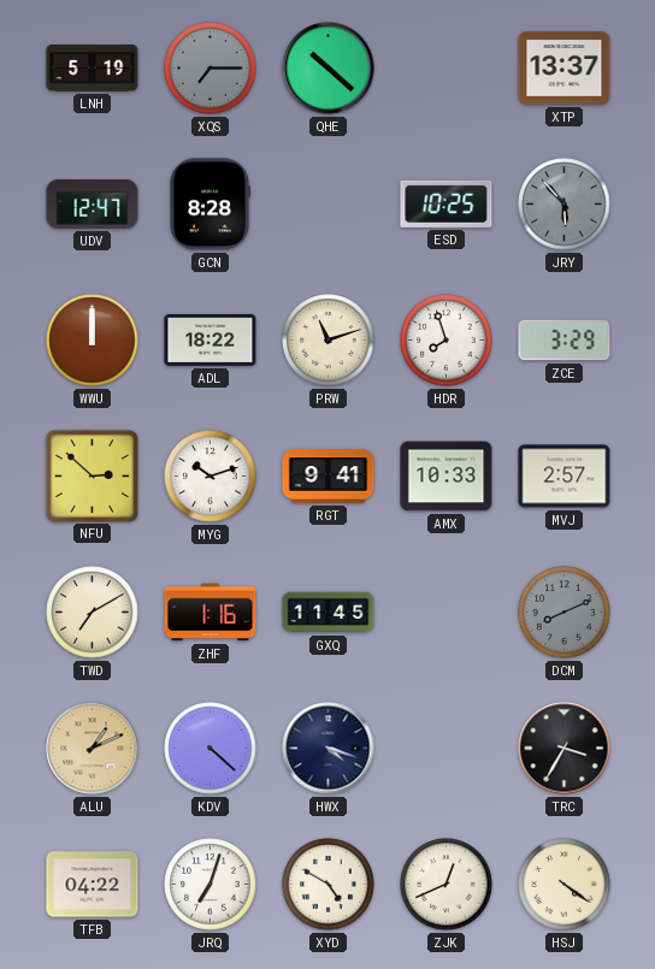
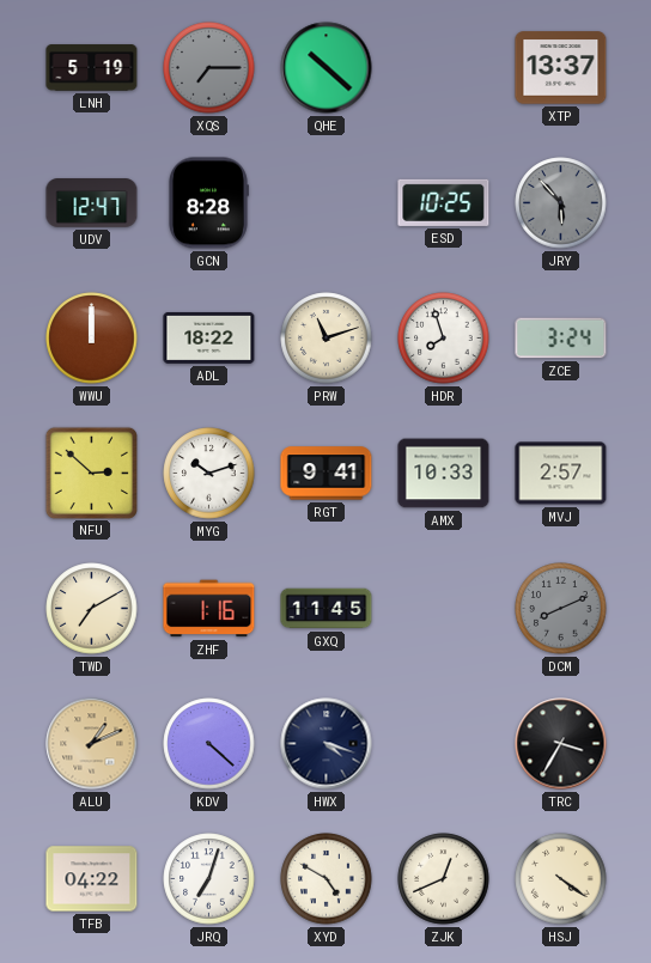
ZCE: 3:29 -> 3:24 (561, 339)
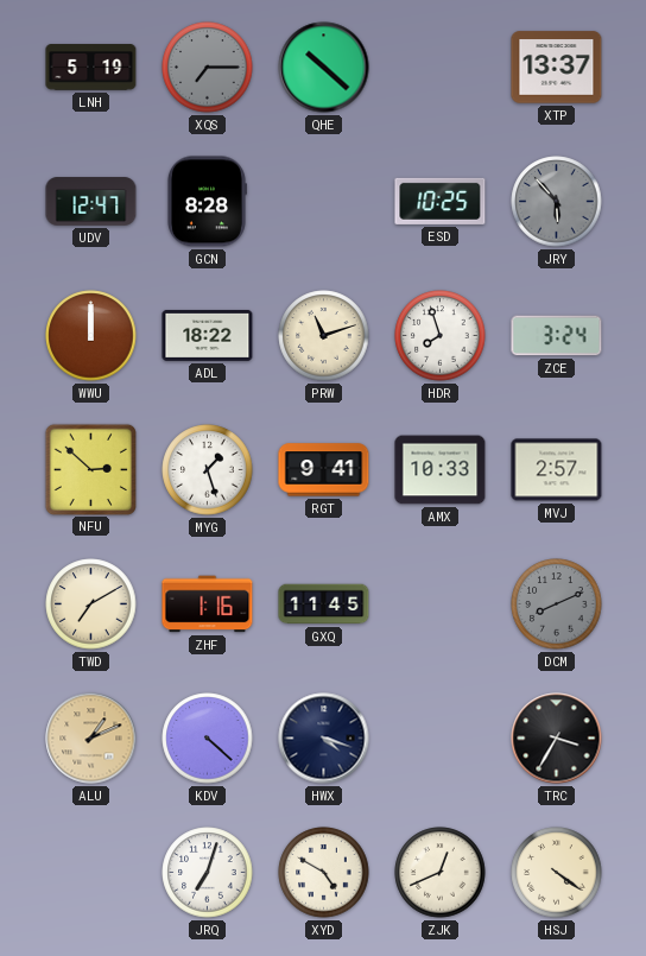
MYG: 10:12 -> 1:27 (208, 470)
TFB: 04:22 -> none (92, 879)
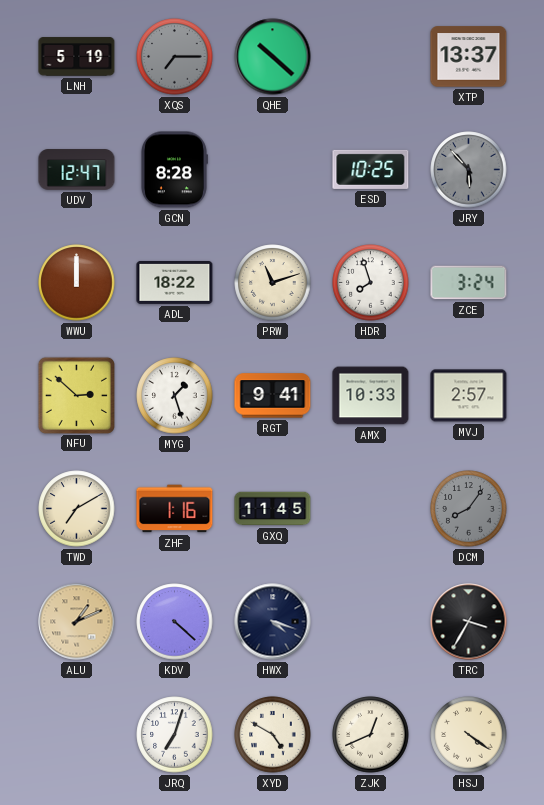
DCM: 8:11 -> 8:06 (469, 509)
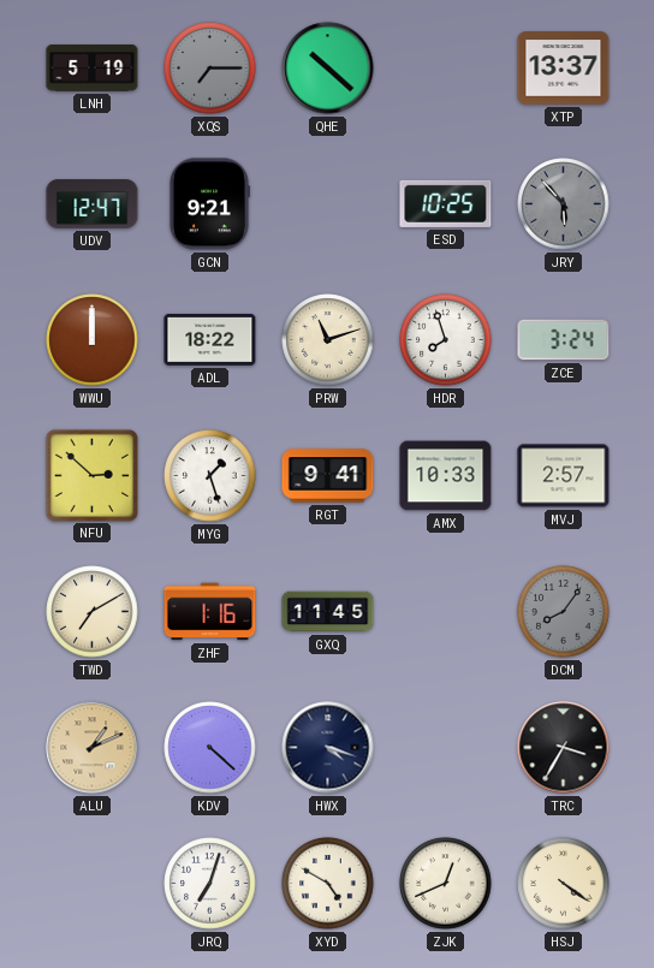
GCN: 8:28 -> 9:21 (209, 204)
